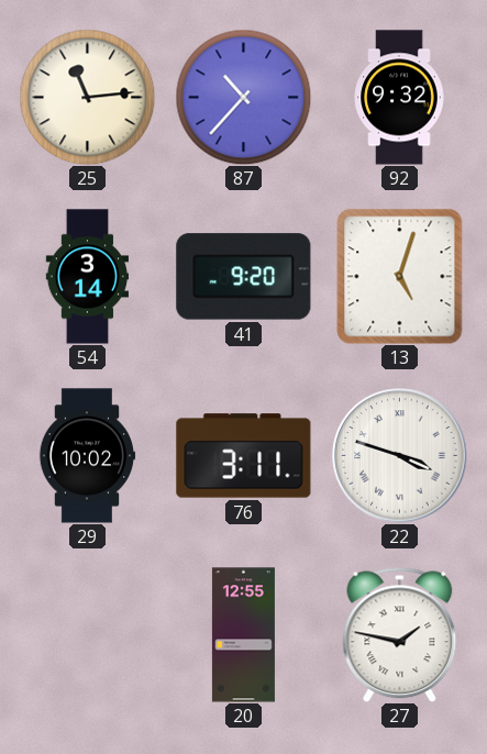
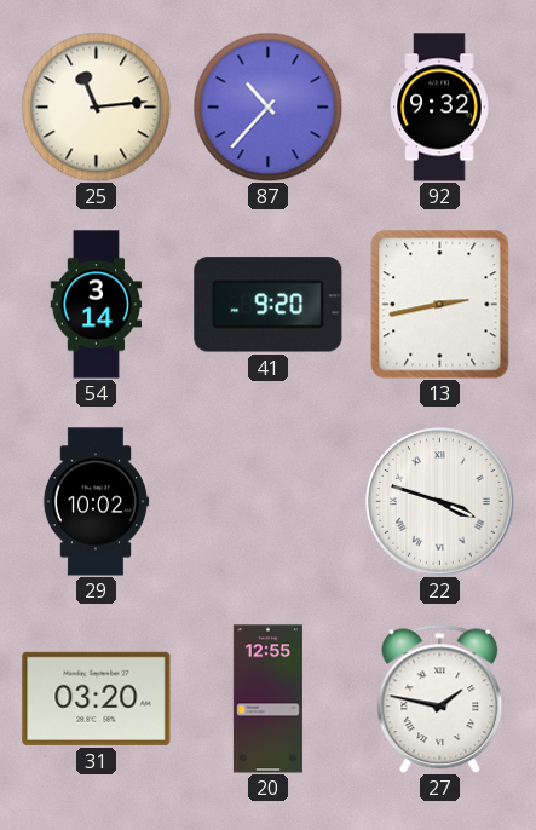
13: 5:03 -> 2:43 (440, 305)
76: 3:11 -> none (244, 456)
31: none -> 03:20 (97, 698)
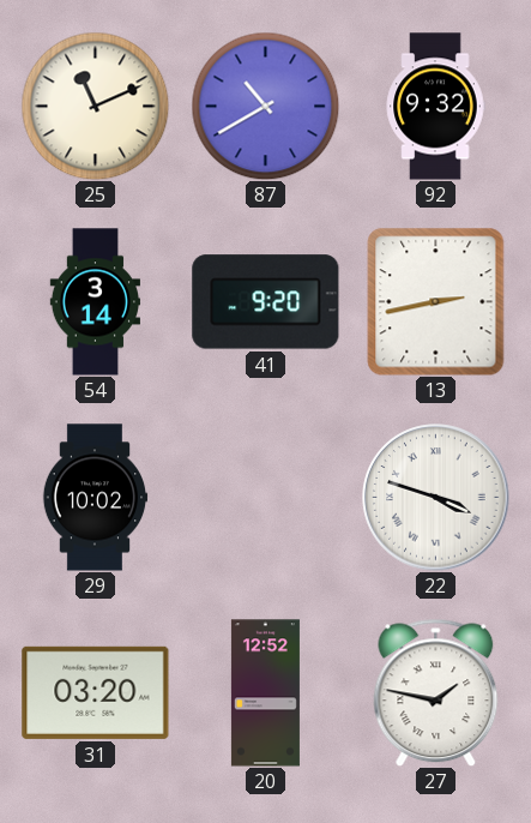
25: 11:14 -> 11:11 (95, 106)
87: 10:37 -> 10:40 (265, 106)
20: 12:55 -> 12:52 (265, 693)
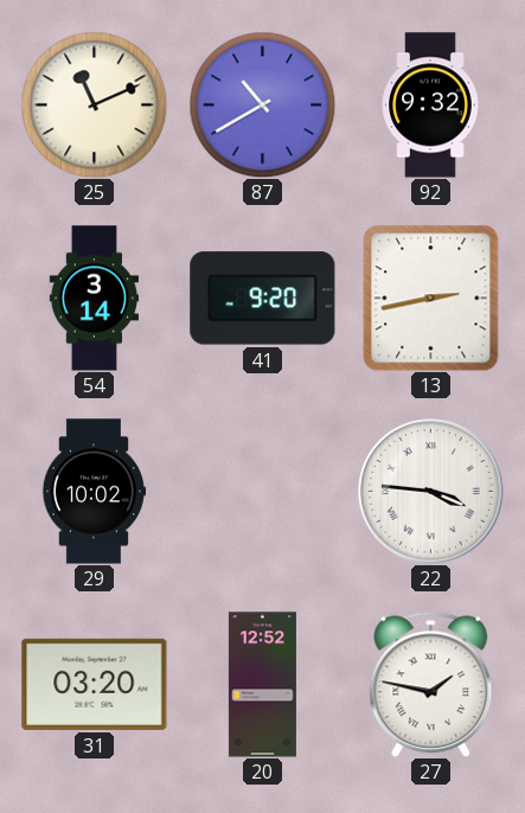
22: 3:48 -> 3:46 (431, 492)
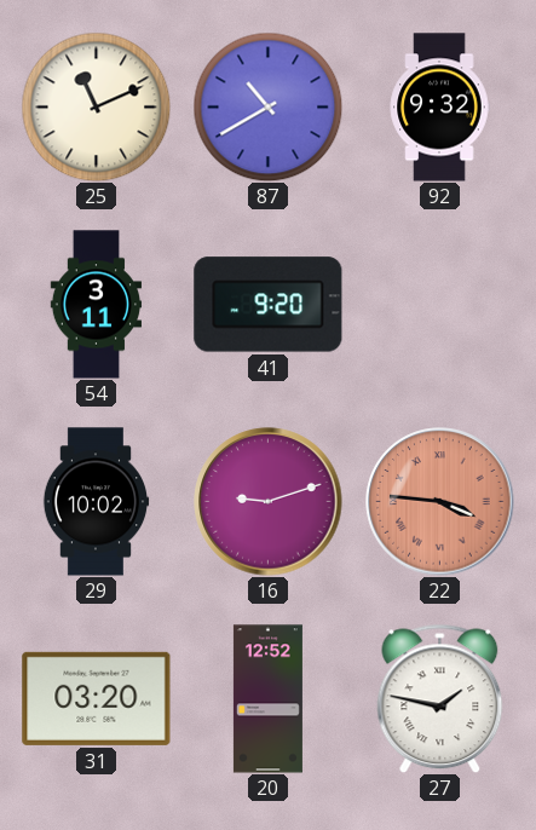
54: 3:14 -> 3:11 (96, 305)
13: 2:43 -> none (431, 299)
16: none -> 9:12 (269, 502)
22 dial: white -> salmon (440, 502)
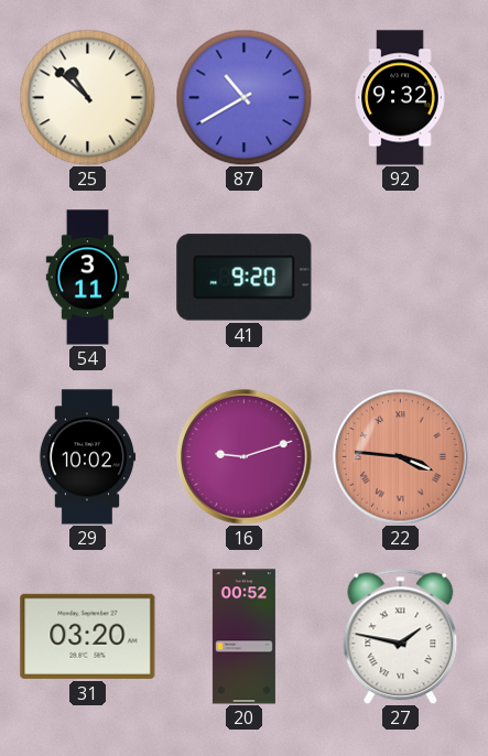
25: 11:11 -> 10:52 (87, 97)
20: 12:52 -> 00:52 (243, 637)
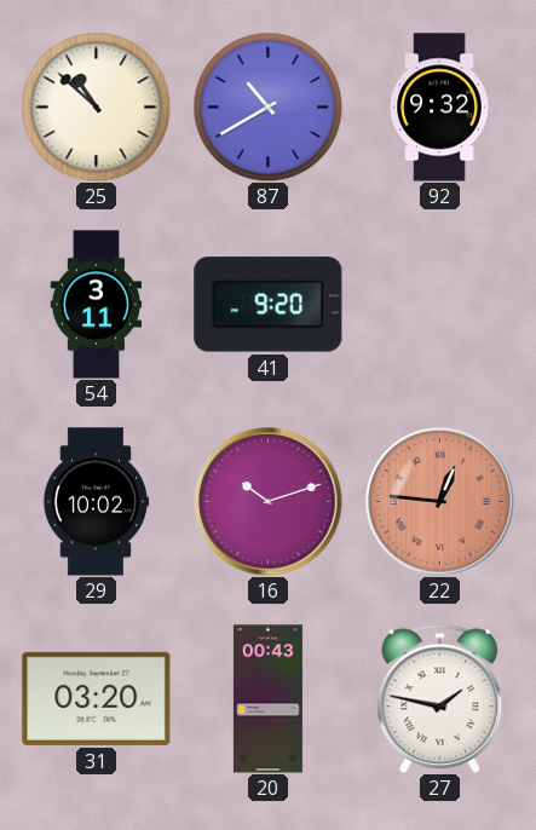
16: 9:12 -> 10:12 (269, 502)
22: 3:46 -> 12:46 (440, 502)
20: 00:52 -> 00:43 (267, 699)
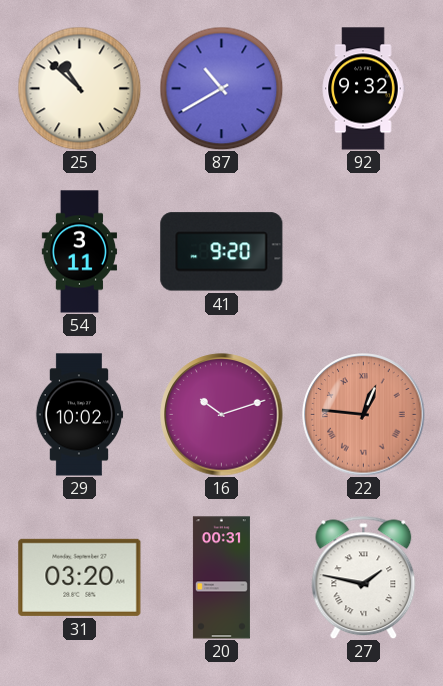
20: 00:43 -> 00:31 (221, 578)
